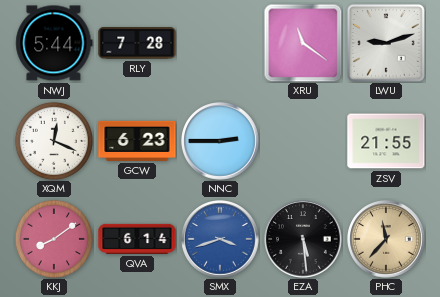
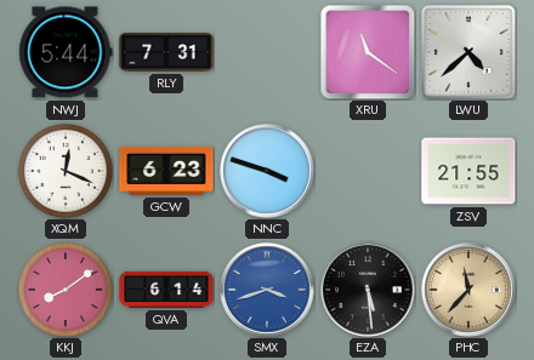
RLY: 7:28 -> 7:31 (166, 52)
LWU: 9:12 -> 4:38 (470, 53)
NNC: 2:45 -> 3:48 (267, 171)
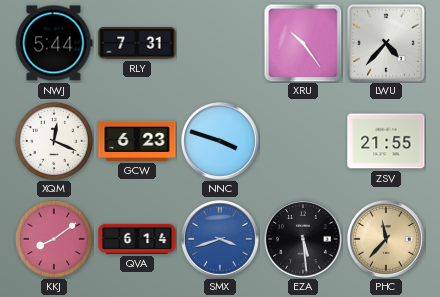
XRU: 11:21 -> 10:24 (303, 43)
LWU: 4:38 -> 4:37 (387, 44)
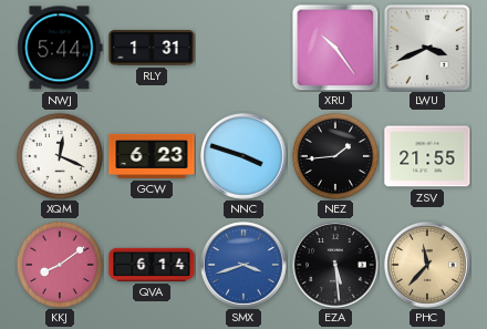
RLY: 7:31 -> 1:31 (152, 48)
LWU: 4:37 -> 3:41 (428, 49)
NEZ: none -> 1:44 (335, 156)
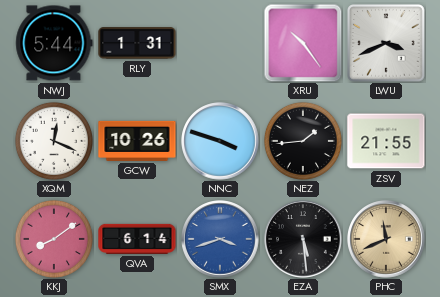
GCW: 6:23 -> 10:26 (137, 141)
PHC: 11:37 -> 11:41 (386, 239)
